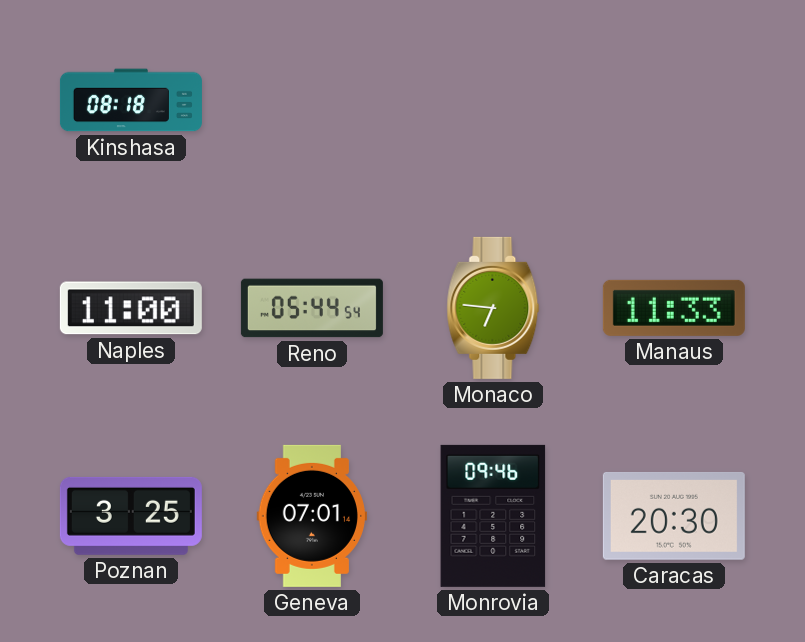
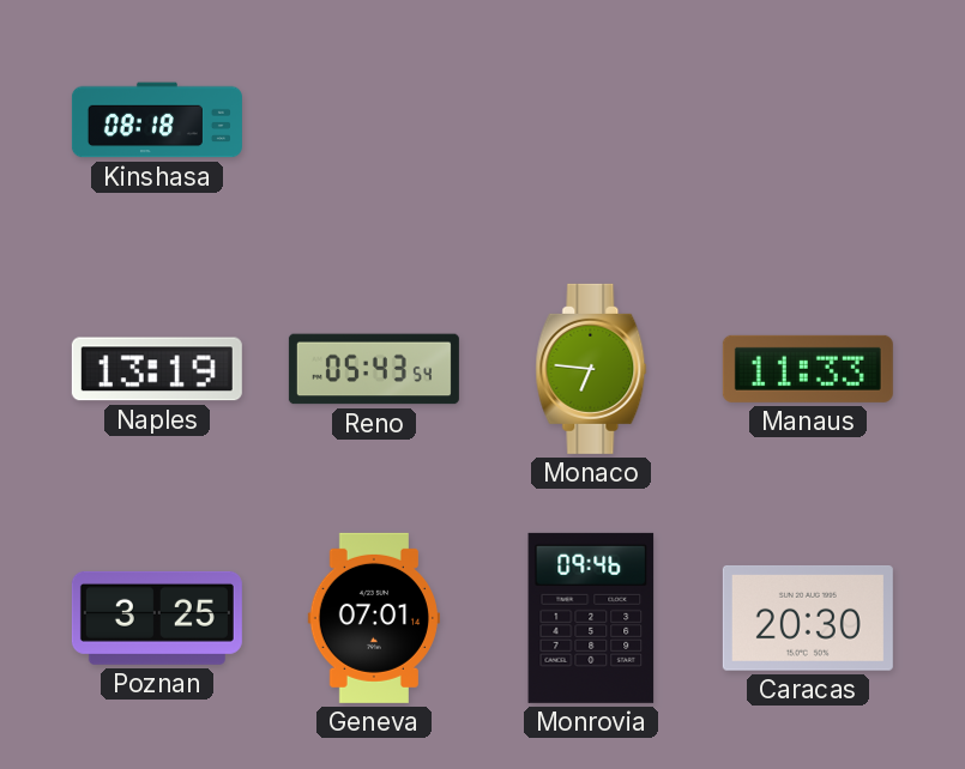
Naples: 11:00 -> 13:19 (157, 369)
Reno: 05:44 -> 05:43 (374, 369)
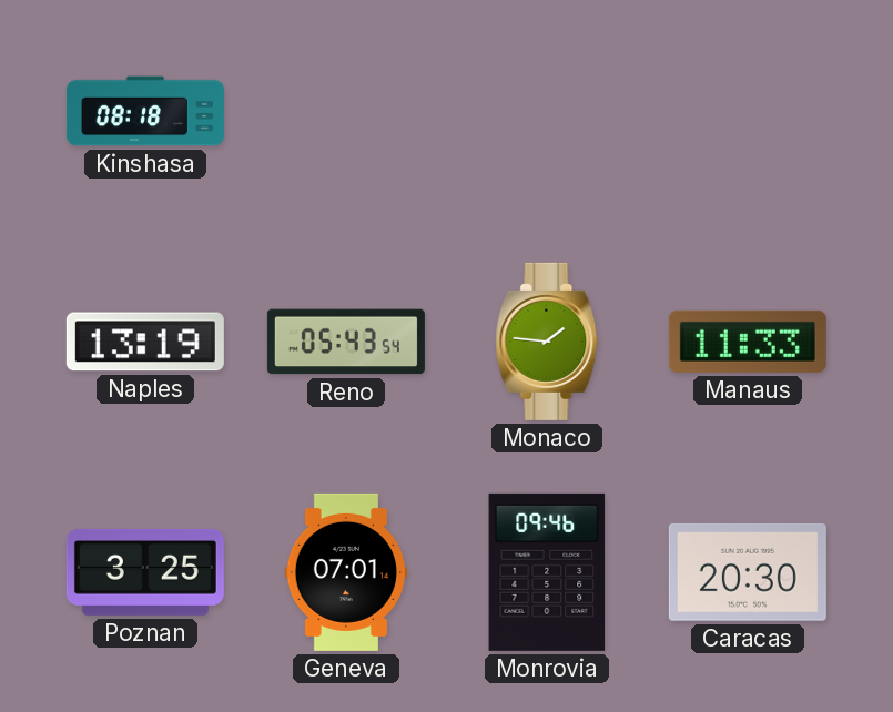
Monaco: 6:46 -> 1:46 (547, 342)
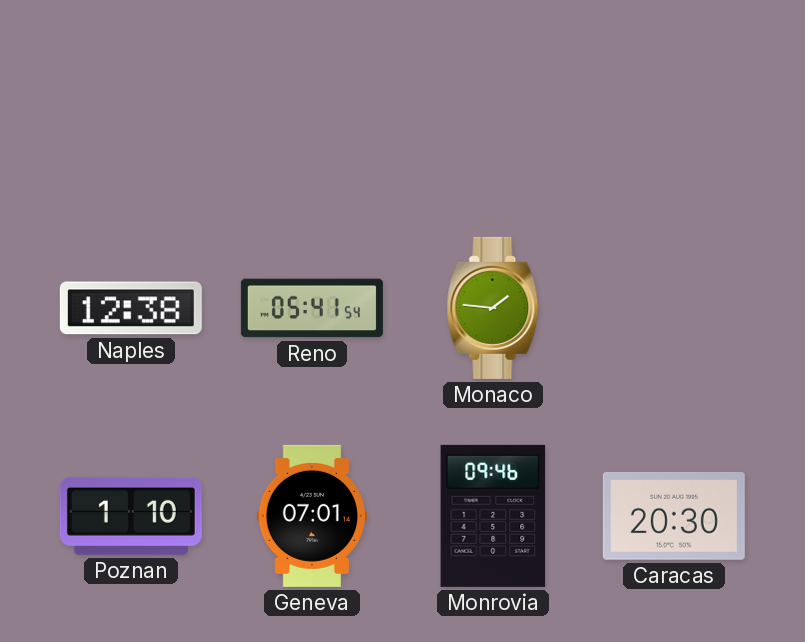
Kinshasa: 08:18 -> none (145, 111)
Naples: 13:19 -> 12:38 (131, 308)
Reno: 05:43 -> 05:41 (312, 308)
Manaus: 11:33 -> none (748, 342)
Poznan: 3:25 -> 1:10 (131, 516)
